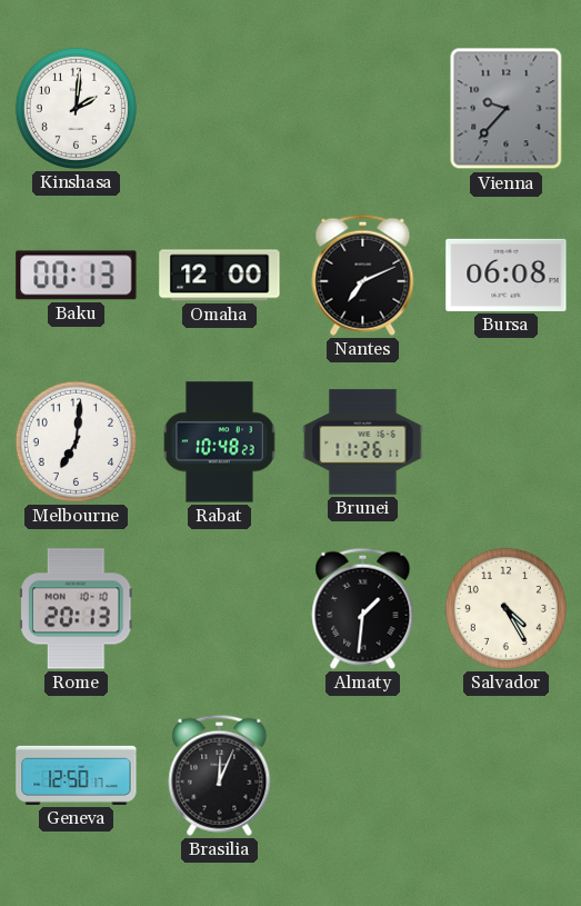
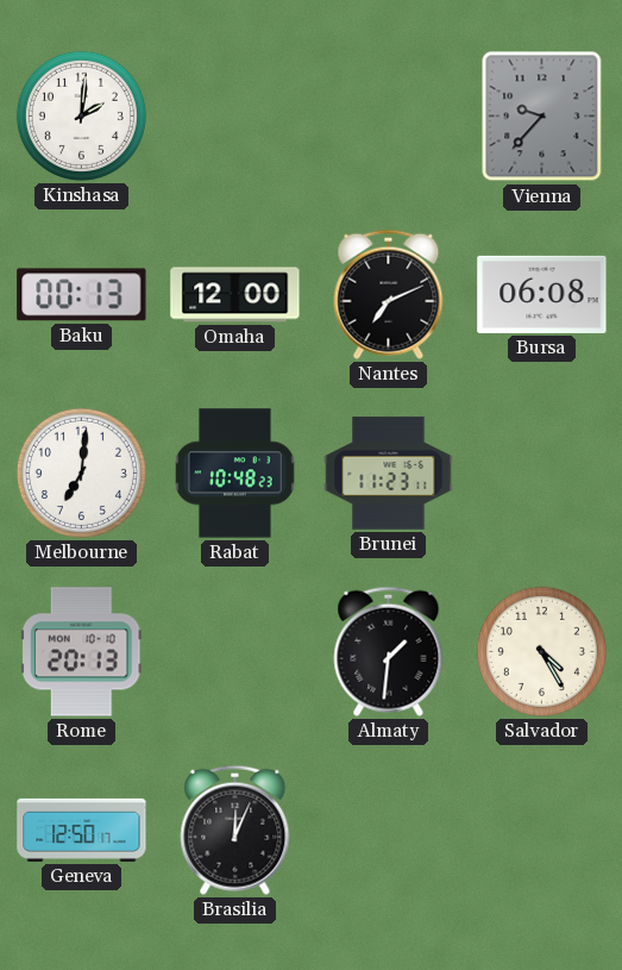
Brunei: 11:26 -> 11:23 (389, 474)
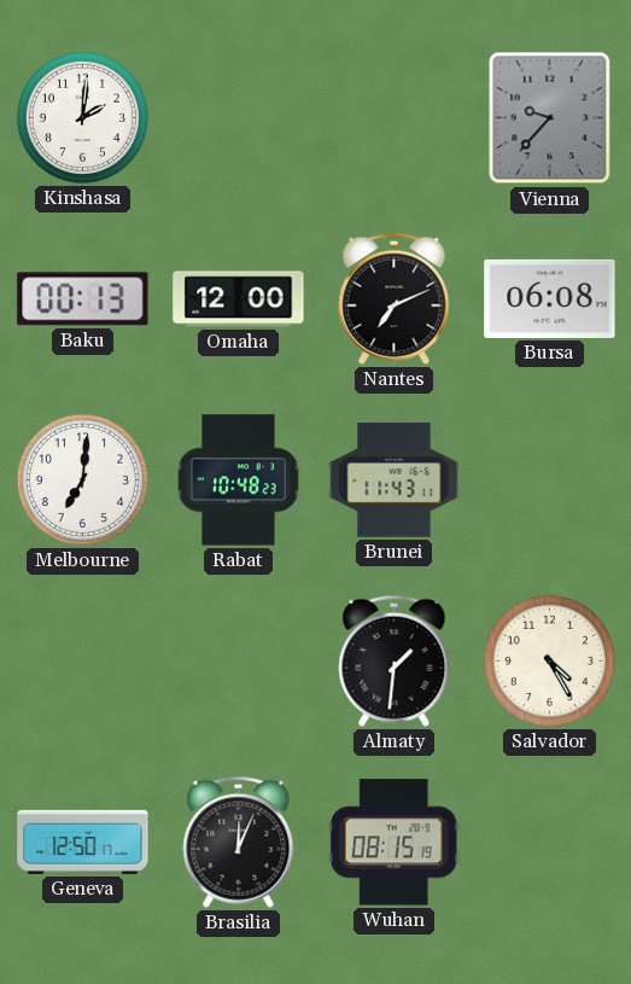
Brunei: 11:23 -> 11:43 (395, 481)
Rome: 20:13 -> none (82, 652)
Wuhan: none -> 08:15 (393, 843)
